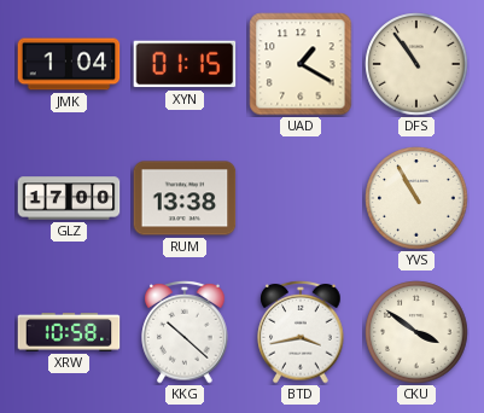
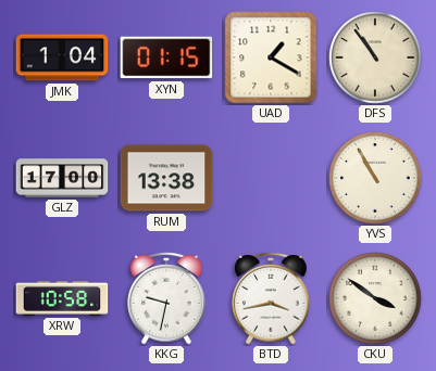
KKG: 10:22 -> 9:32 (166, 298)
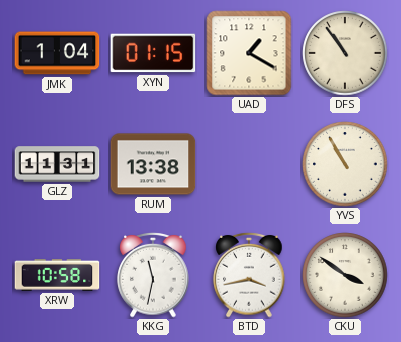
GLZ: 17:00 -> 11:31 (57, 164)
KKG: 9:32 -> 11:32 (153, 275)
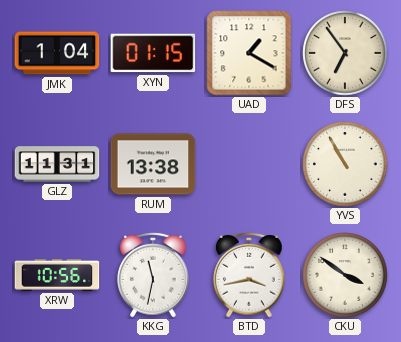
DFS: 10:54 -> 6:54 (345, 53)
XRW: 10:58 -> 10:56 (57, 275)
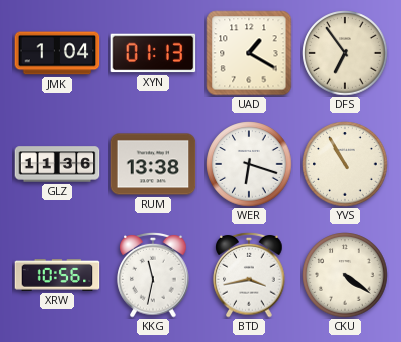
XYN: 01:15 -> 01:13 (153, 53)
GLZ: 11:31 -> 11:36 (57, 164)
WER: none -> 6:18 (249, 164)
CKU: 3:51 -> 4:21 (345, 275)
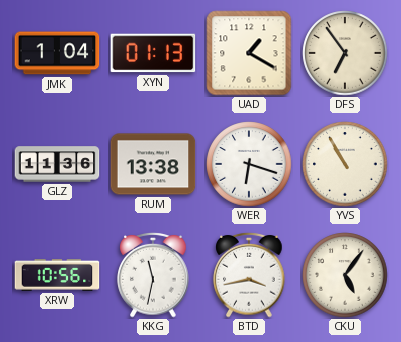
CKU: 4:21 -> 5:06 (345, 275)
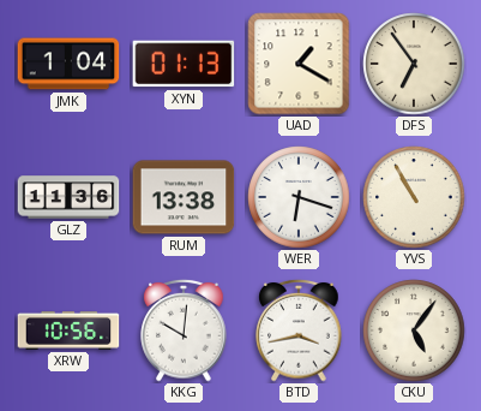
KKG: 11:32 -> 10:01 (184, 330)
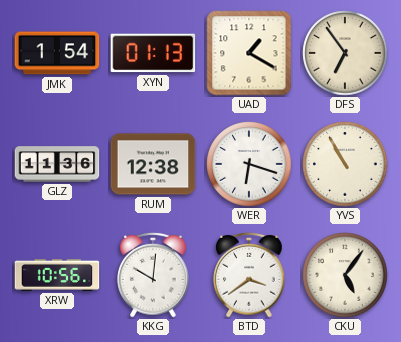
JMK: 1:04 -> 1:54 (57, 53)
RUM: 13:38 -> 12:38 (153, 164)
BTD: 3:43 -> 3:39 (249, 275)
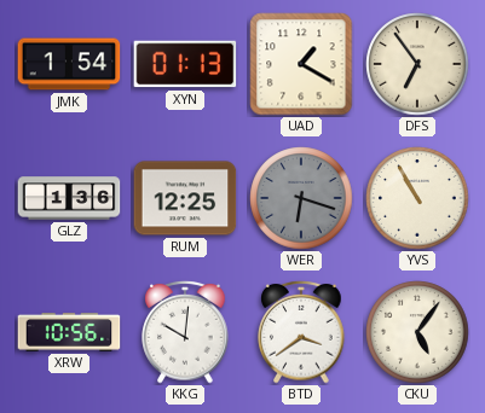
GLZ: 11:36 -> 1:36 (69, 198)
RUM: 12:38 -> 12:25 (185, 198)
WER dial: white -> grey (301, 198)
